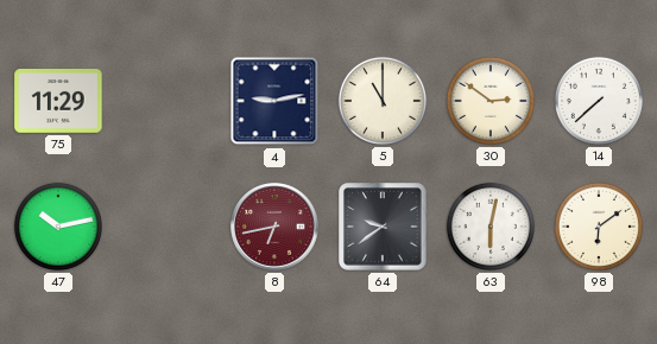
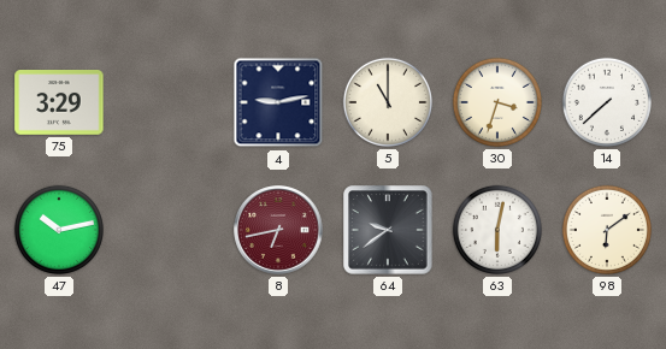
75: 11:29 -> 3:29 (59, 103)
30: 2:51 -> 3:33 (497, 102)
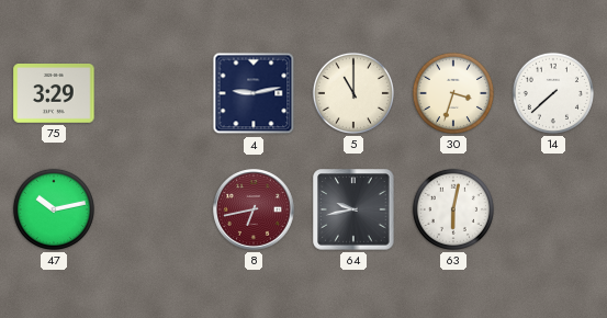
64: 9:39 -> 9:43 (353, 209)
98: 6:09 -> none (607, 230)
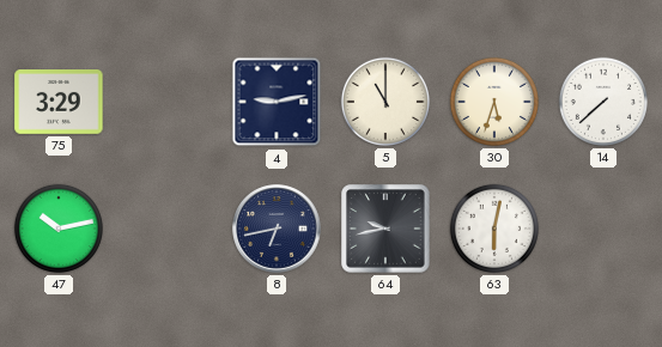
30: 3:33 -> 5:33 (494, 102)
8 dial: burgundy -> navy (277, 229)
